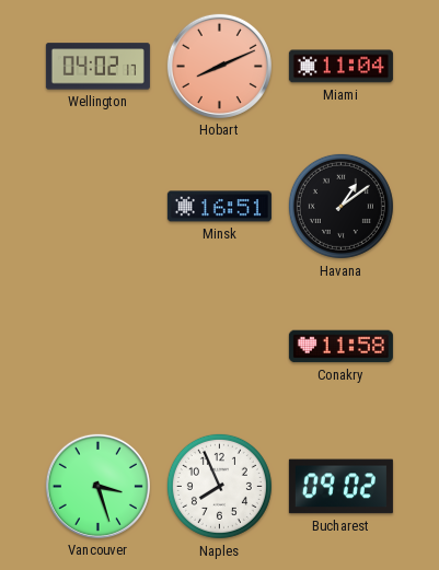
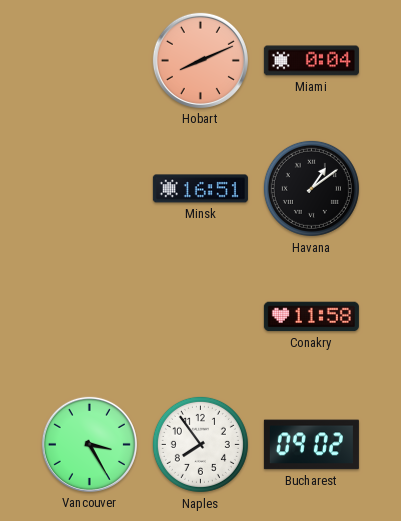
Wellington: 04:02 -> none (97, 67)
Miami: 11:04 -> 0:04 (311, 61)
Vancouver: 3:27 -> 3:25 (89, 444)
Naples: 7:56 -> 7:54 (200, 444)
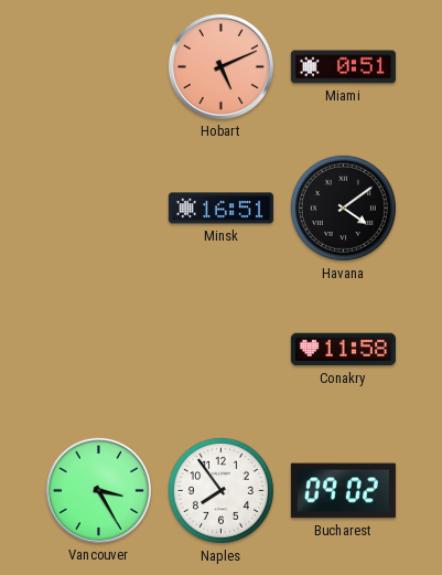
Hobart: 8:11 -> 5:11 (220, 66)
Miami: 0:04 -> 0:51 (343, 67)
Havana: 1:09 -> 4:09 (343, 207)
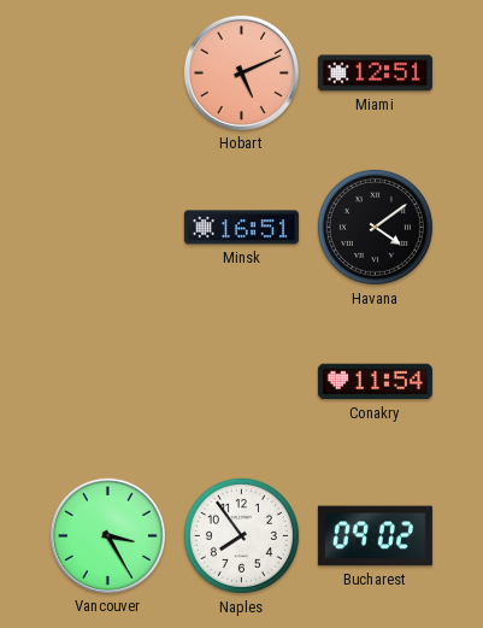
Miami: 0:51 -> 12:51 (375, 74)
Conakry: 11:58 -> 11:54 (375, 382)
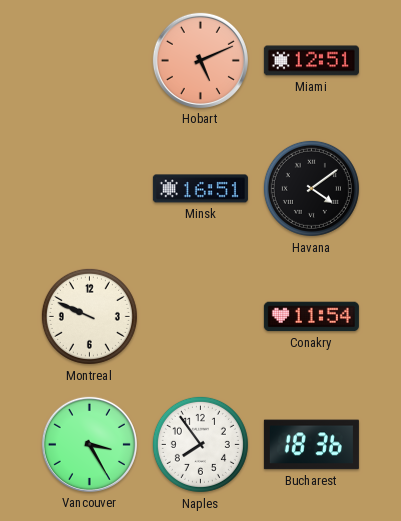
Montreal: none -> 9:49 (89, 316)
Bucharest: 09:02 -> 18:36 (311, 445)
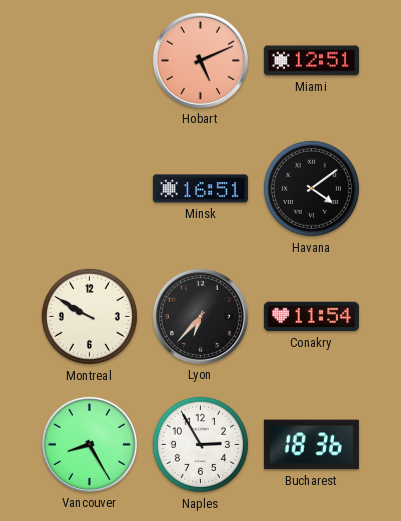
Montreal: 9:49 -> 9:50 (89, 316)
Lyon: none -> 6:37 (200, 316)
Vancouver: 3:25 -> 8:25 (89, 444)
Naples: 7:54 -> 2:55 (200, 444)
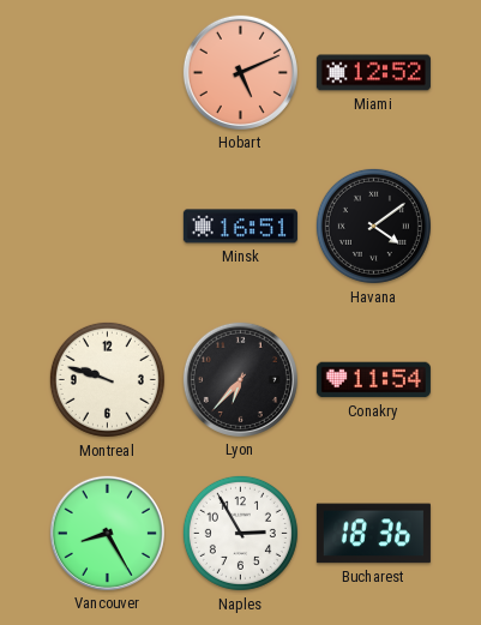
Miami: 12:51 -> 12:52 (373, 73)
Montreal: 9:50 -> 9:48 (107, 379)
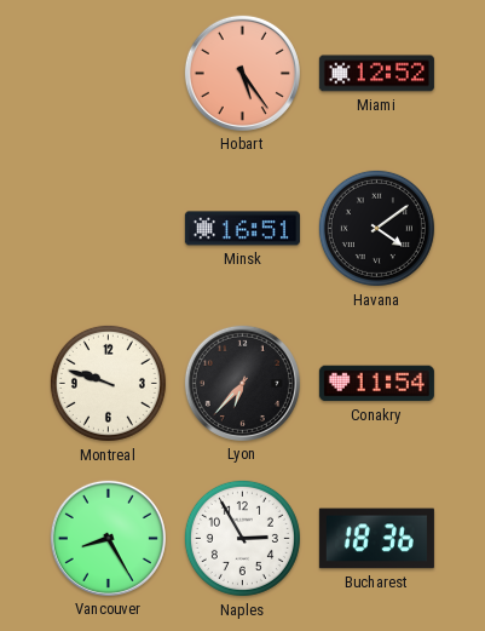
Hobart: 5:11 -> 5:24 (242, 73)
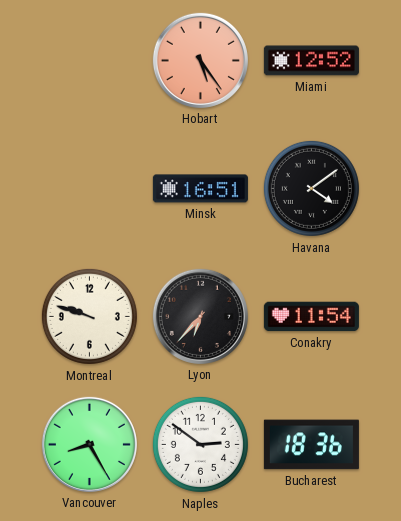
Naples: 2:55 -> 2:51 (200, 444)
